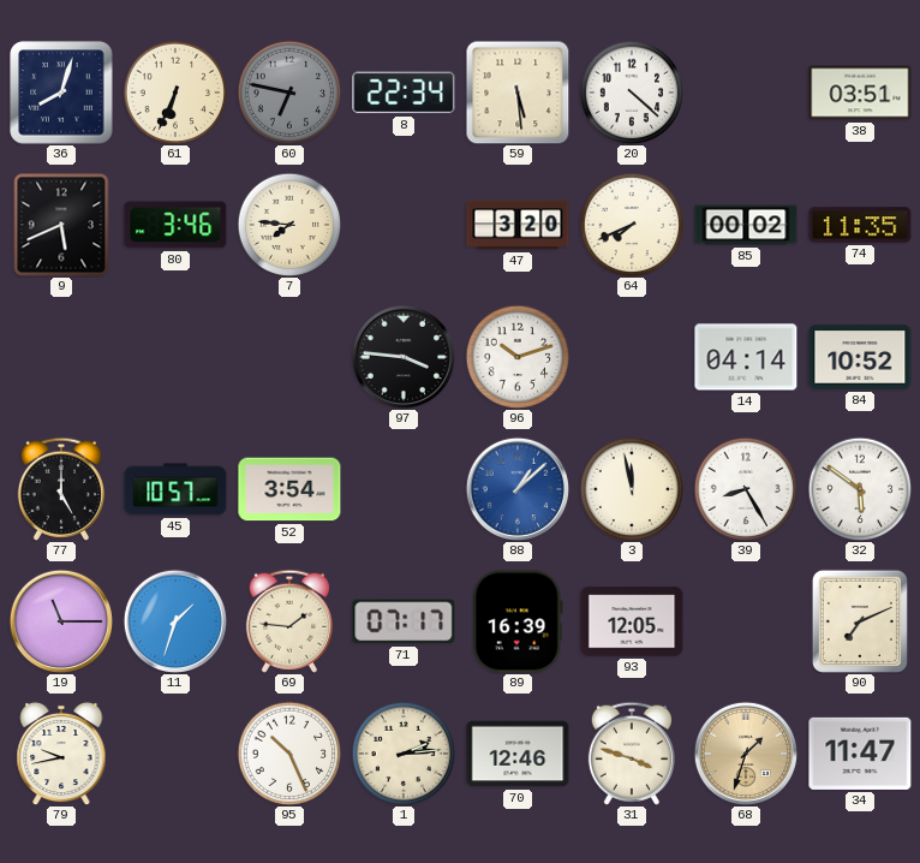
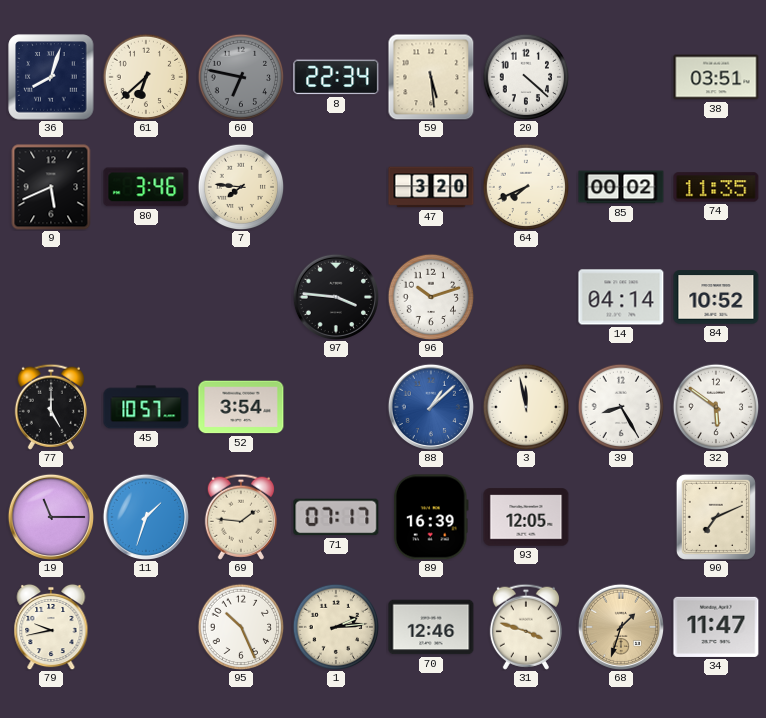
61: 6:34 -> 6:38 (146, 77)
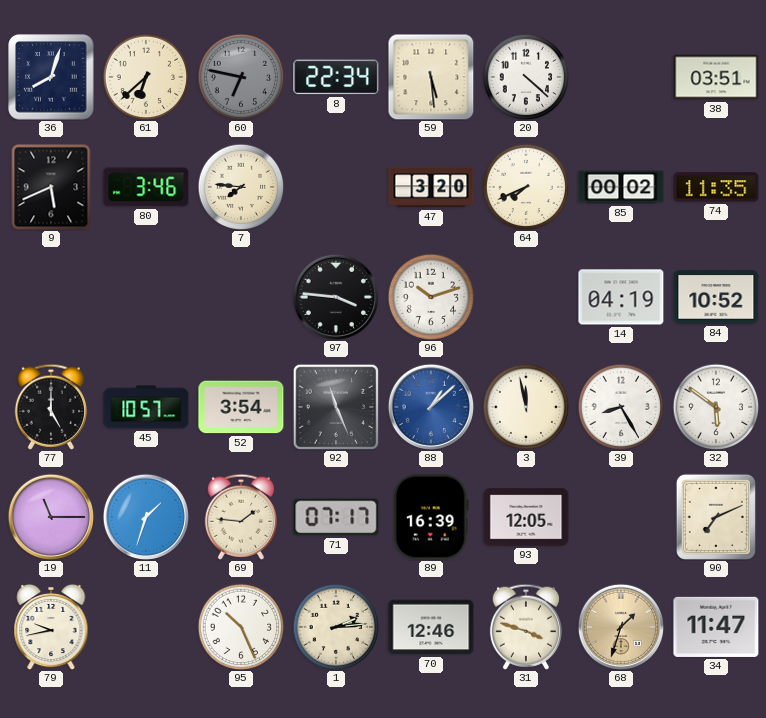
14: 04:14 -> 04:19 (621, 297)
92: none -> 11:26 (335, 406)
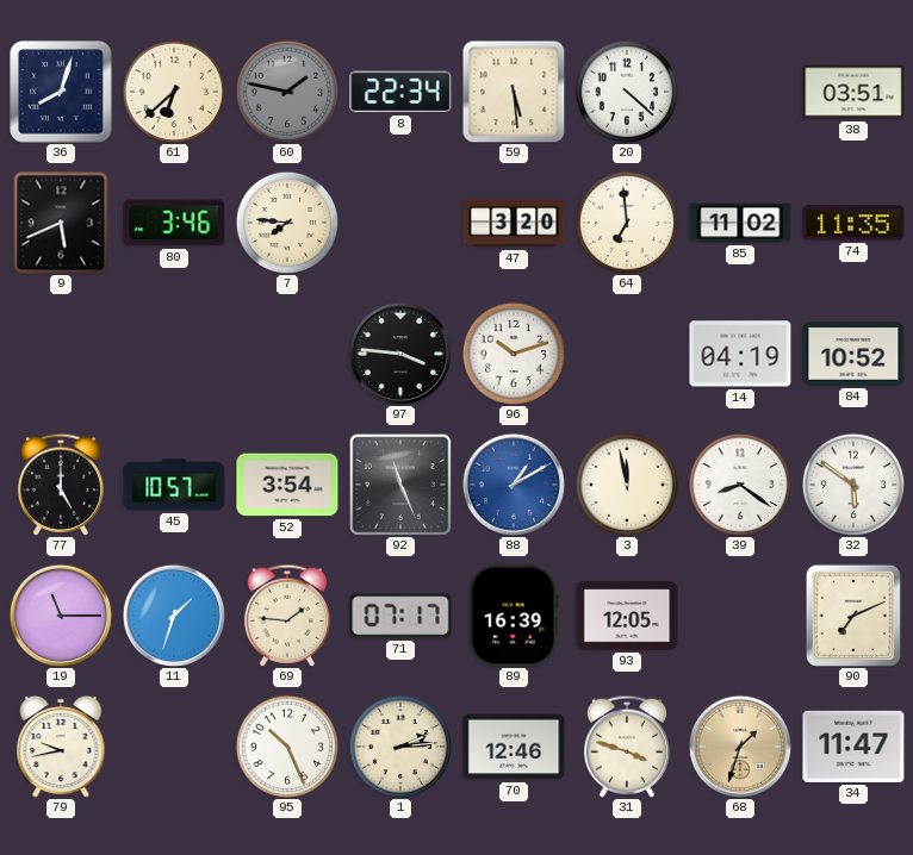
60: 6:47 -> 1:47 (287, 92)
64: 7:41 -> 6:59 (627, 223)
85: 00:02 -> 11:02 (740, 223)
88: 1:08 -> 1:10 (513, 483)
39: 8:25 -> 8:21 (740, 485)
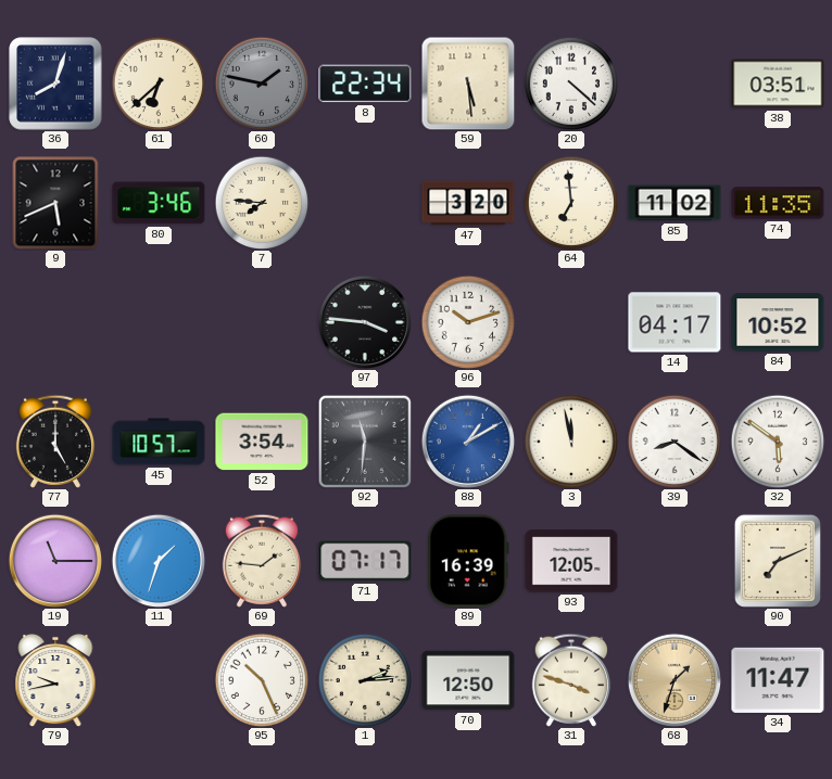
14: 04:19 -> 04:17 (675, 322)
92: 11:26 -> 11:31 (364, 440)
70: 12:46 -> 12:50 (468, 680)
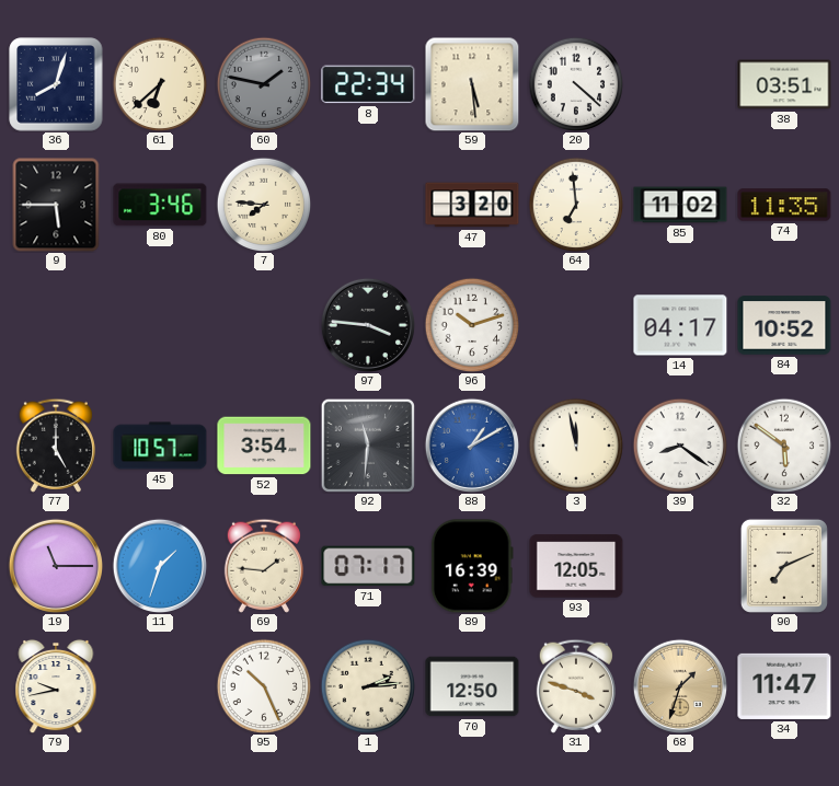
9: 5:41 -> 5:45 (56, 205)
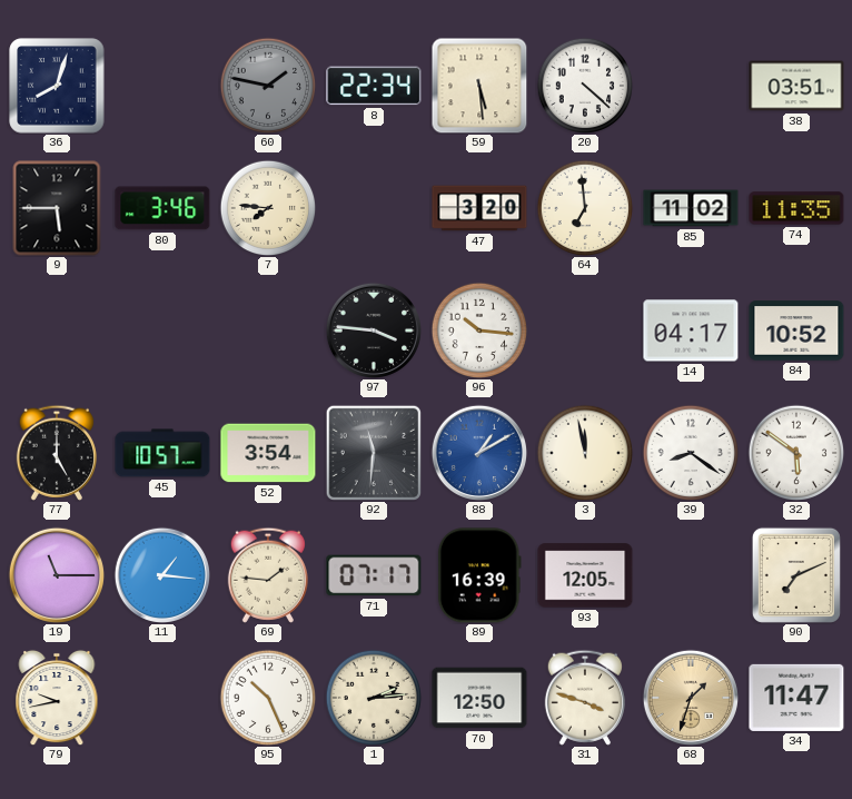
61: 6:38 -> none (160, 84)
96: 10:12 -> 10:16 (479, 331)
11: 1:33 -> 1:16 (161, 574)
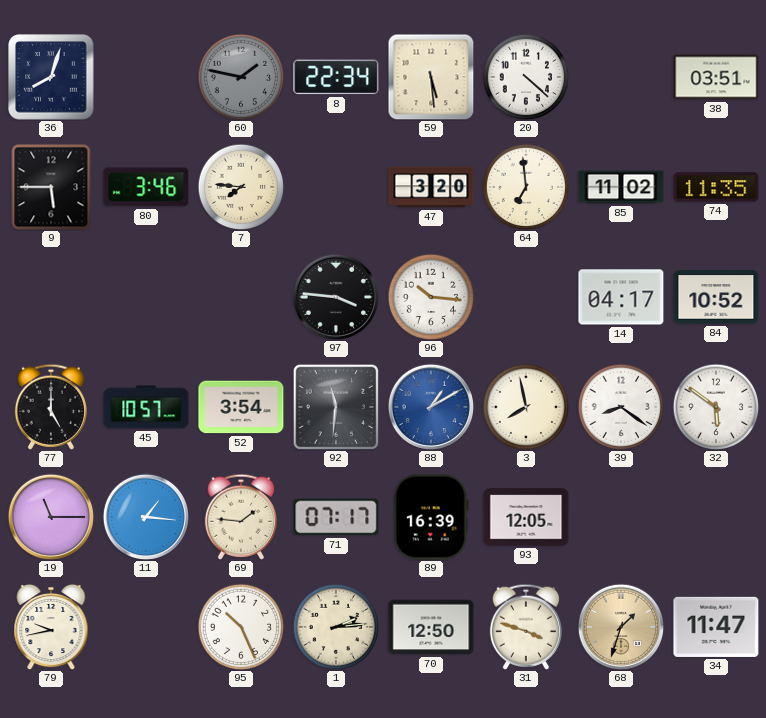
3: 11:58 -> 7:58 (526, 407)
90: 7:11 -> none (796, 575)
